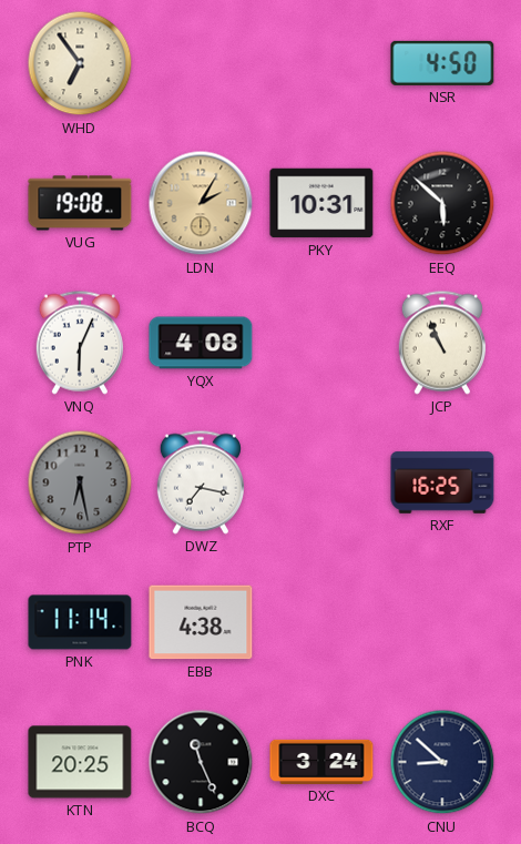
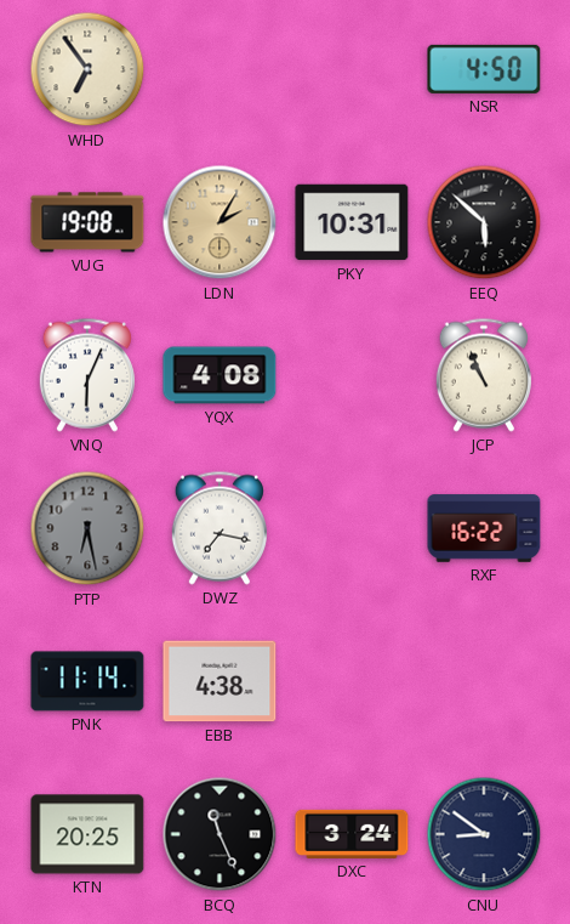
RXF: 16:25 -> 16:22 (484, 528)
CNU: 8:52 -> 8:51 (484, 834)
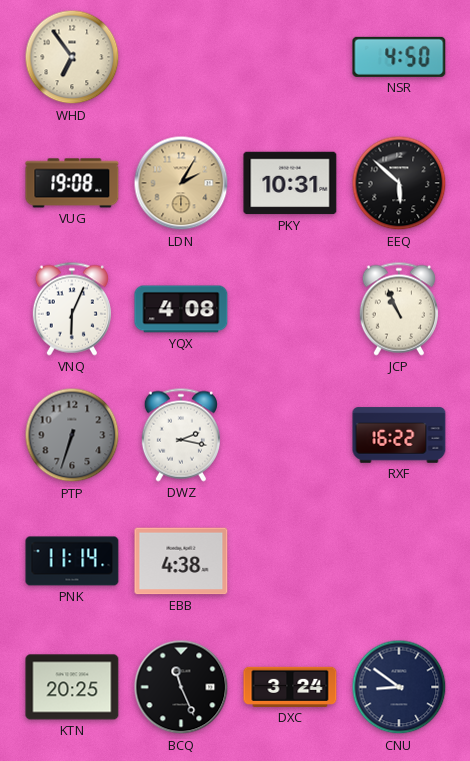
PTP: 6:28 -> 6:33 (72, 435)
DWZ: 7:17 -> 2:17 (181, 435)
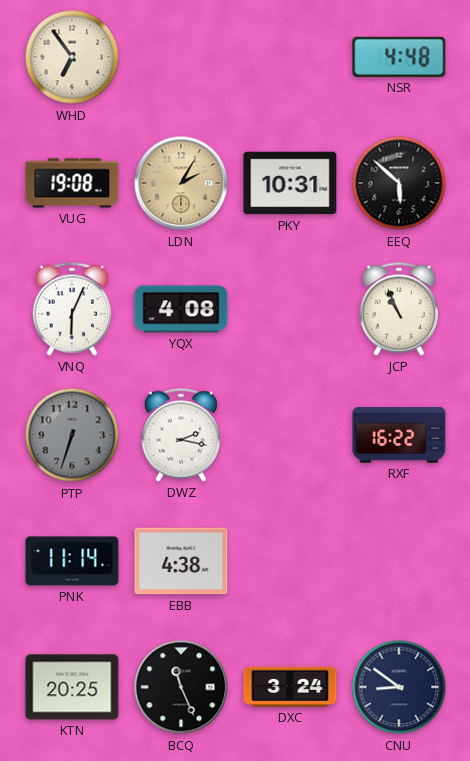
NSR: 4:50 -> 4:48 (399, 57)
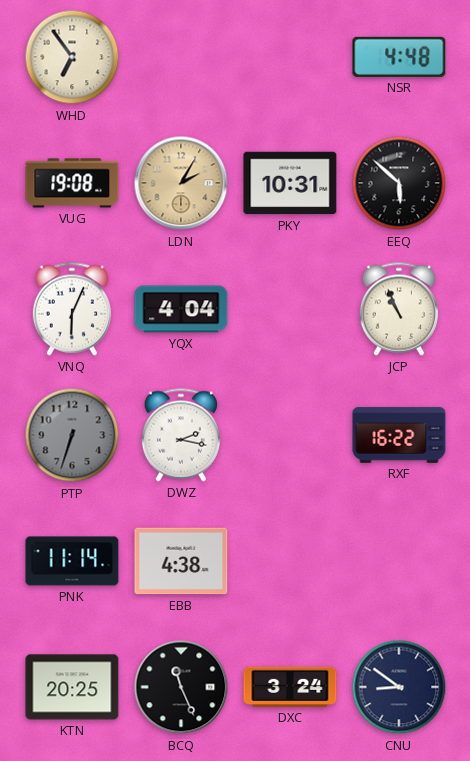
YQX: 4:08 -> 4:04 (181, 309)
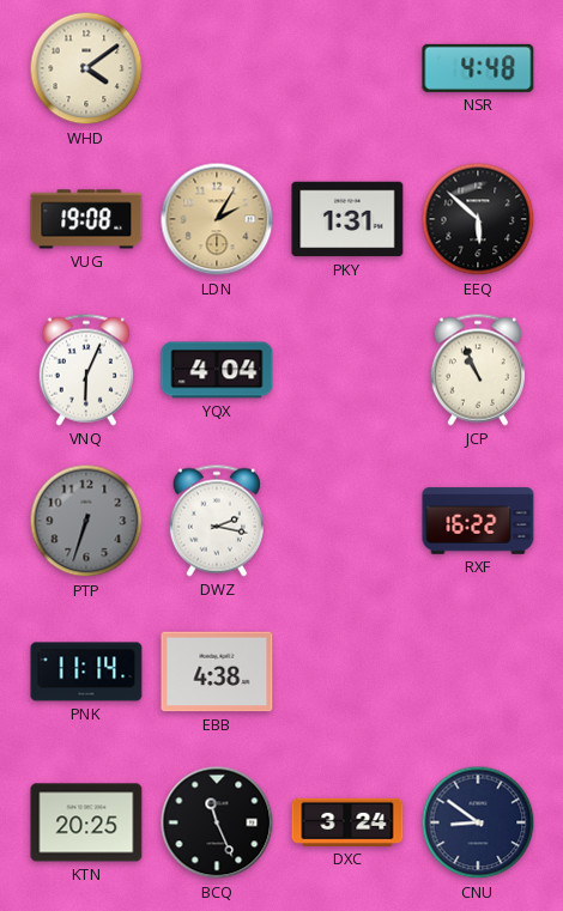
WHD: 6:54 -> 4:09 (86, 68)
PKY: 10:31 -> 1:31 (347, 219)
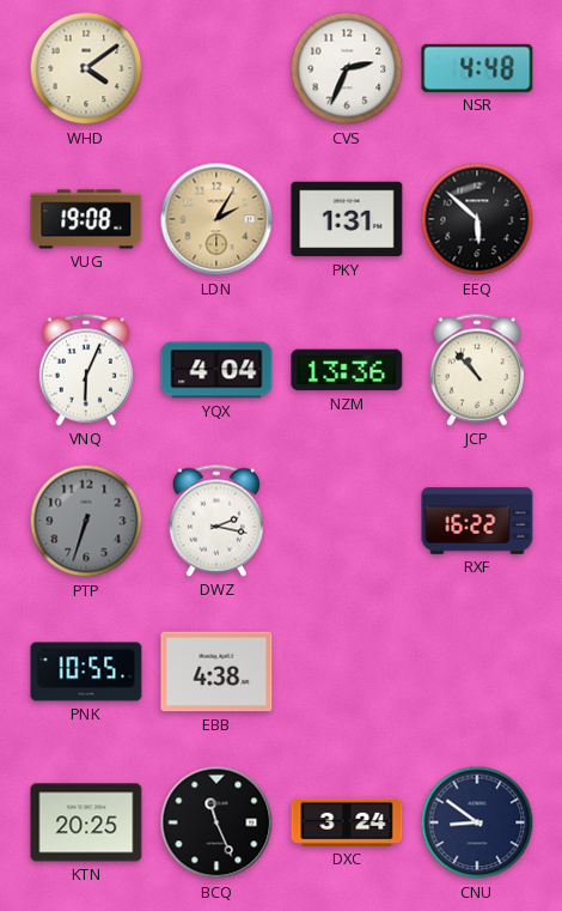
CVS: none -> 2:34 (347, 68)
NZM: none -> 13:36 (347, 370)
JCP: 10:56 -> 10:53 (477, 370)
PNK: 11:14 -> 10:55 (86, 672)
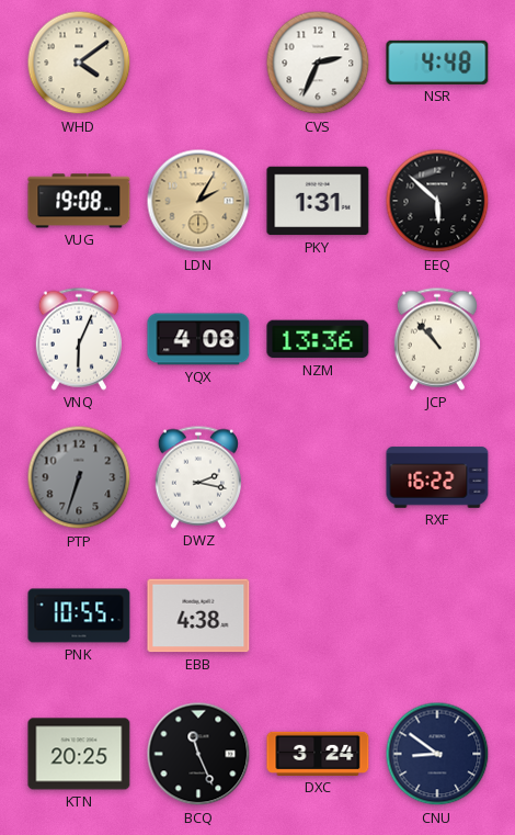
YQX: 4:04 -> 4:08 (198, 339)
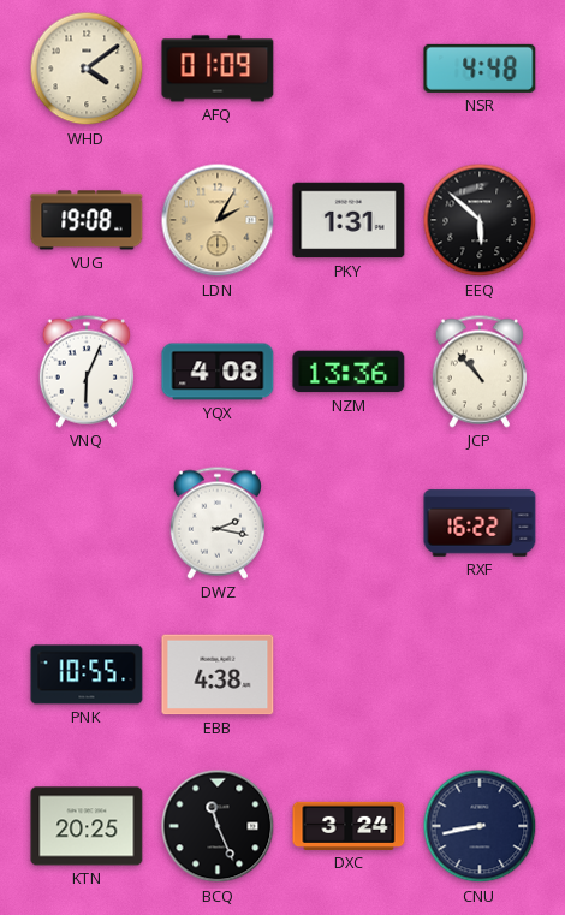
AFQ: none -> 01:09 (218, 69)
CVS: 2:34 -> none (318, 63)
PTP: 6:33 -> none (79, 477)
CNU: 8:51 -> 8:43 (480, 826)
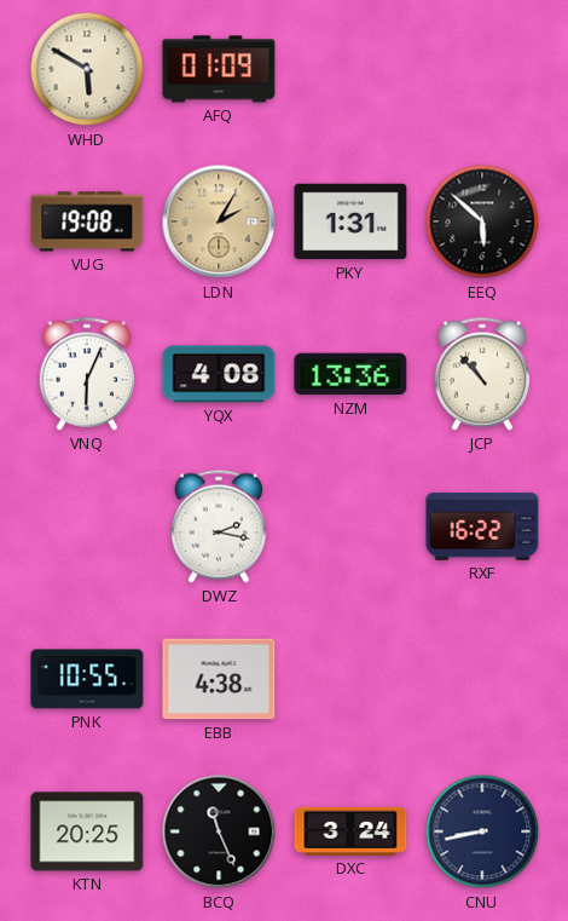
WHD: 4:09 -> 5:50 (87, 69)
NSR: 4:48 -> none (480, 69)
